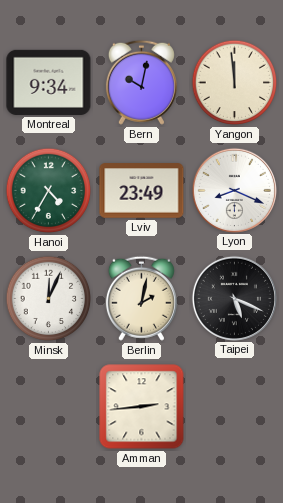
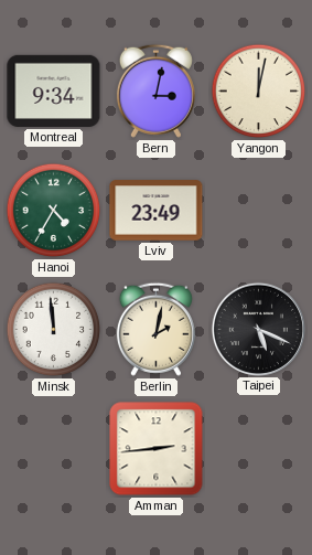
Bern: 10:02 -> 3:02 (155, 90)
Yangon: 11:59 -> 12:02 (259, 92)
Lyon: 8:19 -> none (234, 190)
Minsk: 12:04 -> 11:59 (54, 330)
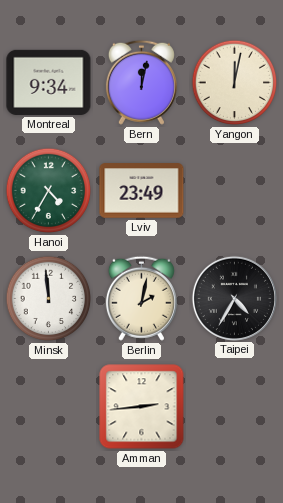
Bern: 3:02 -> 12:02 (141, 82)
Taipei: 5:19 -> 4:35 (234, 298)
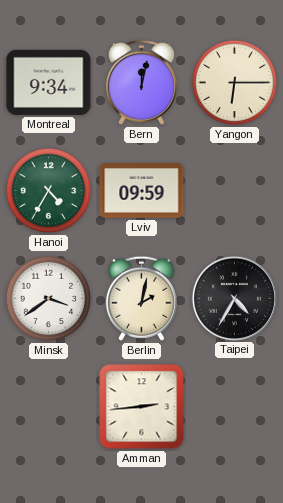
Yangon: 12:02 -> 6:15 (235, 83)
Lviv: 23:49 -> 09:59 (142, 191)
Minsk: 11:59 -> 3:39 (49, 299)
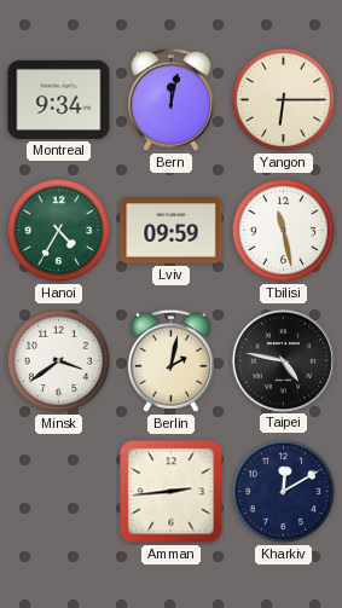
Tbilisi: none -> 11:28 (284, 231)
Taipei: 4:35 -> 4:47 (283, 360)
Kharkiv: none -> 12:10 (284, 492)
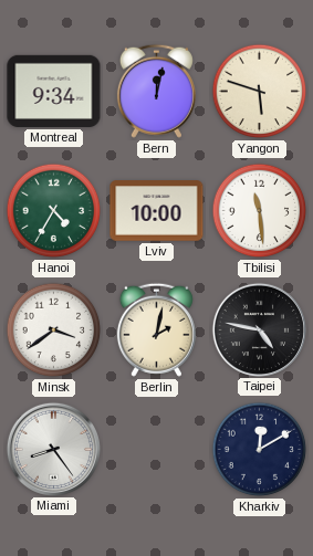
Yangon: 6:15 -> 5:48 (260, 92)
Lviv: 09:59 -> 10:00 (157, 211)
Tbilisi: 11:28 -> 11:29 (260, 211)
Miami: none -> 8:24 (53, 449)
Amman: 2:44 -> none (172, 492)
